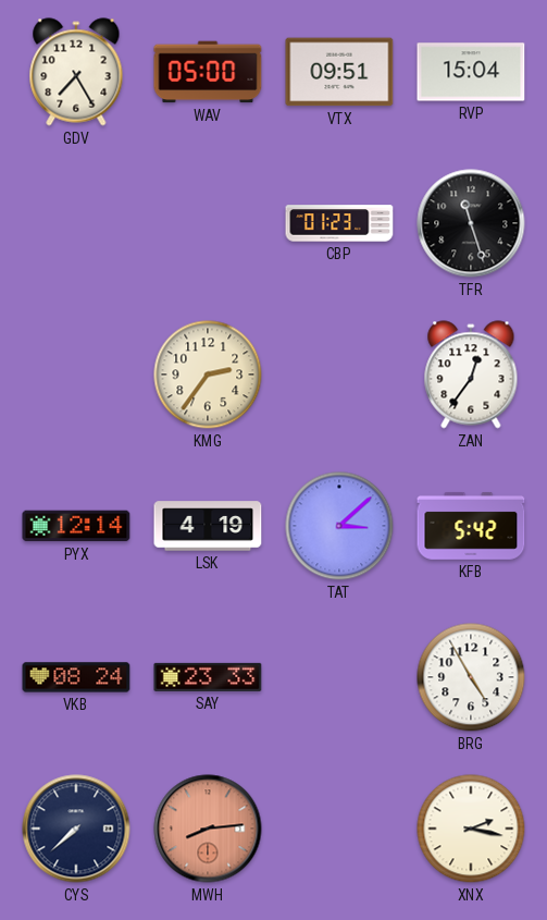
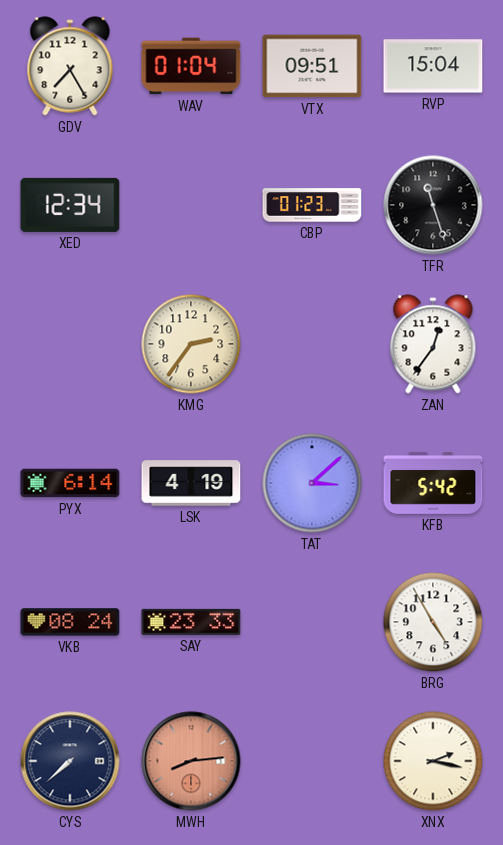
WAV: 05:00 -> 01:04 (191, 66)
XED: none -> 12:34 (70, 205)
PYX: 12:14 -> 6:14 (70, 483)
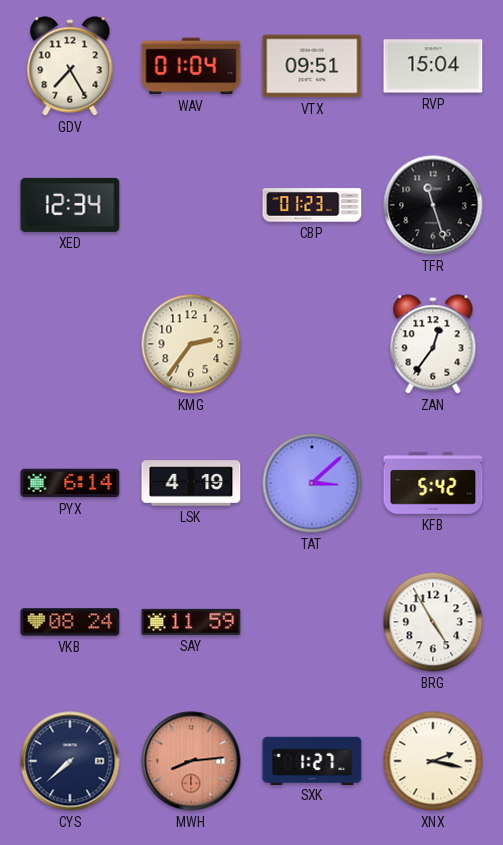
SAY: 23:33 -> 11:59 (191, 622)
SXK: none -> 1:27 (312, 760)
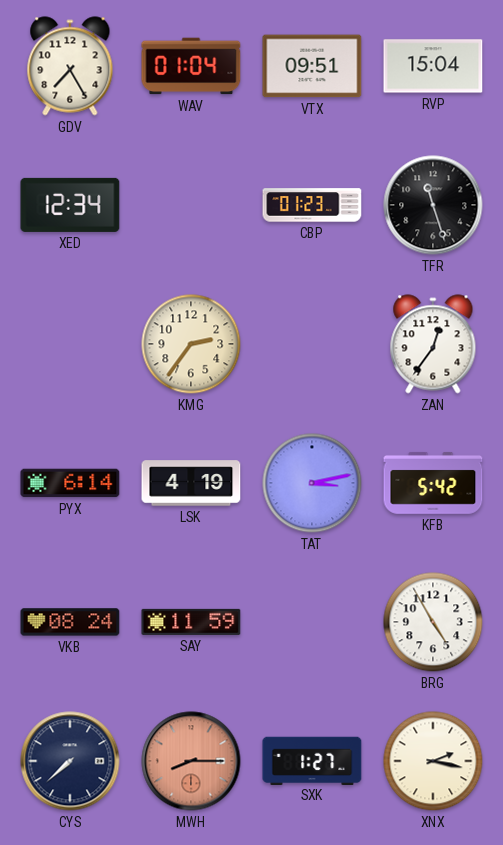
TAT: 3:08 -> 3:13 (312, 483)
MWH: 8:14 -> 8:15 (191, 761)
